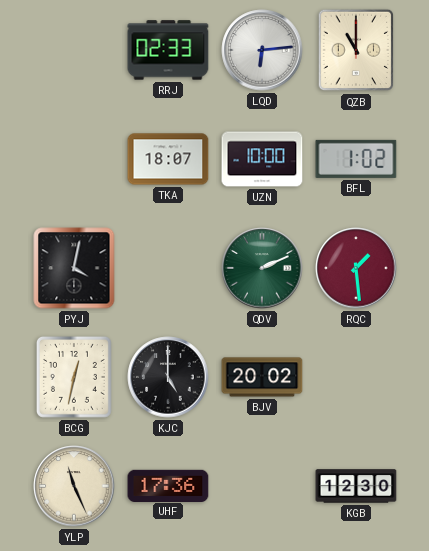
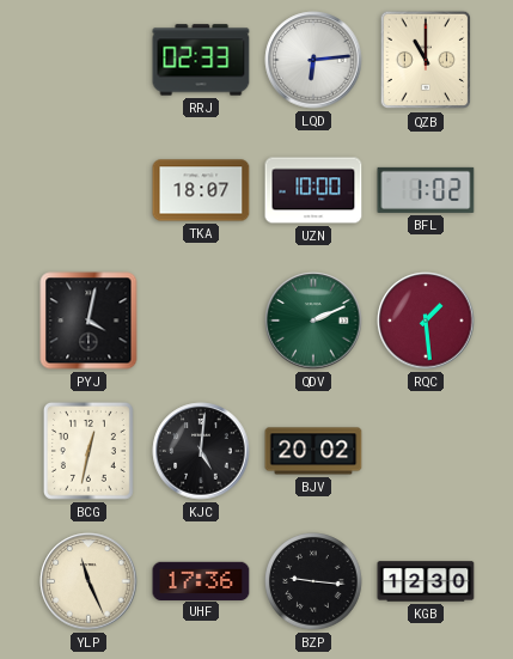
KJC: 5:00 -> 5:01 (201, 451)
BZP: none -> 9:16 (313, 581)
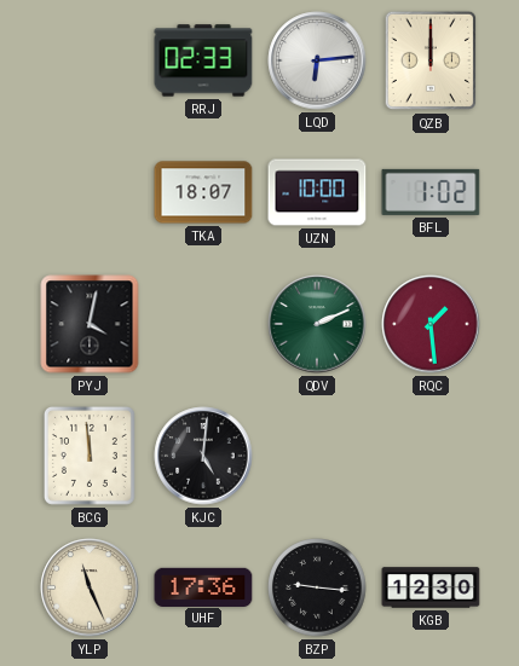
QZB: 11:00 -> 12:00 (429, 60)
BCG: 12:32 -> 11:59 (90, 456)
BJV: 20:02 -> none (313, 451)
